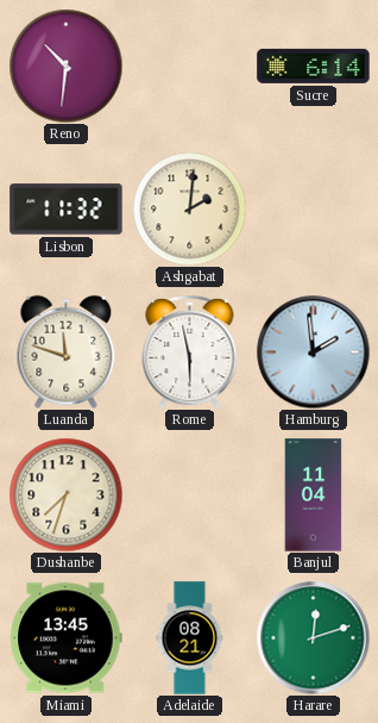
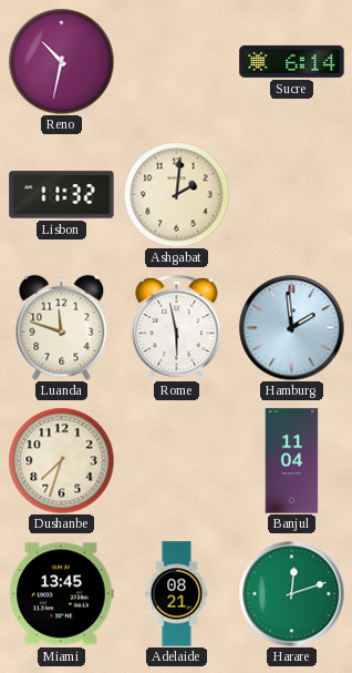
Reno: 10:31 -> 10:32 (61, 61)
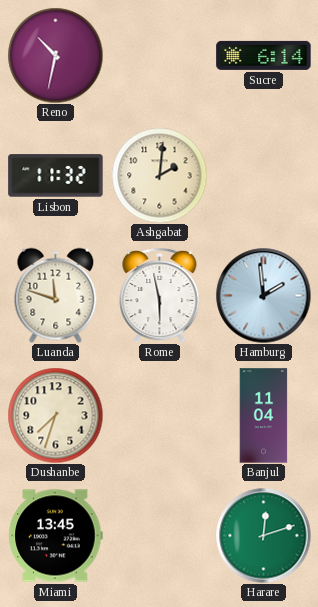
Adelaide: 08:21 -> none (177, 594)
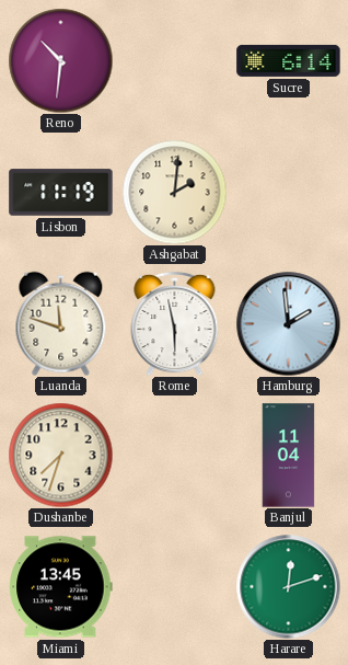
Reno: 10:32 -> 10:31 (60, 60)
Lisbon: 11:32 -> 11:19 (61, 193)
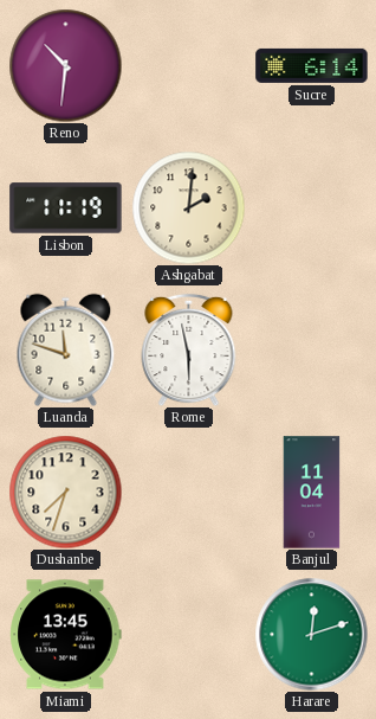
Hamburg: 1:59 -> none (288, 323)
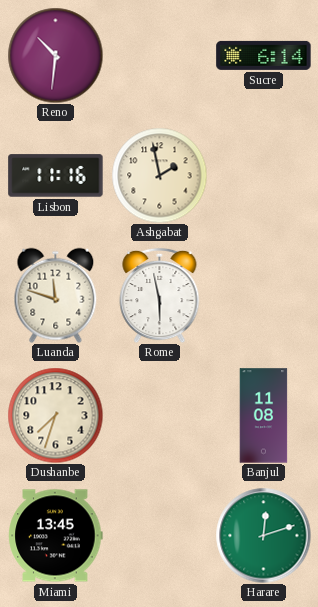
Lisbon: 11:19 -> 11:16 (56, 176)
Ashgabat: 2:01 -> 1:58 (159, 175)
Banjul: 11:04 -> 11:08 (264, 416)
